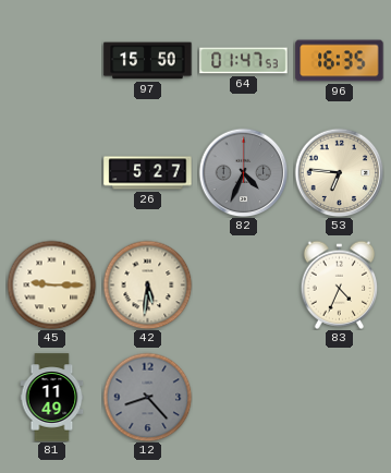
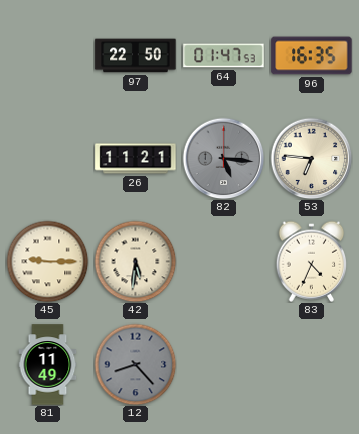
97: 15:50 -> 22:50 (136, 56)
26: 5:27 -> 11:21 (136, 159)
82: 4:34 -> 5:16 (223, 158)
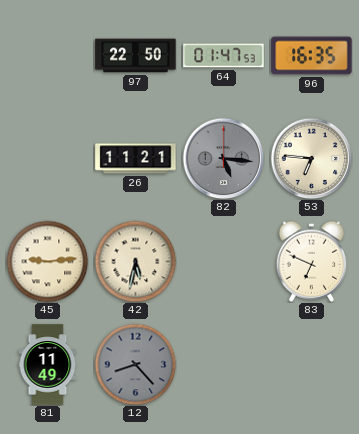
45: 9:15 -> 9:14 (47, 261)
42: 5:31 -> 5:32 (135, 261)
83: 4:34 -> 6:49 (312, 261)
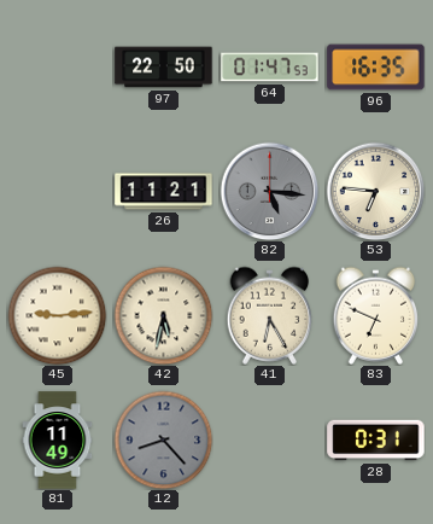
41: none -> 6:25 (270, 315)
28: none -> 0:31 (376, 441)
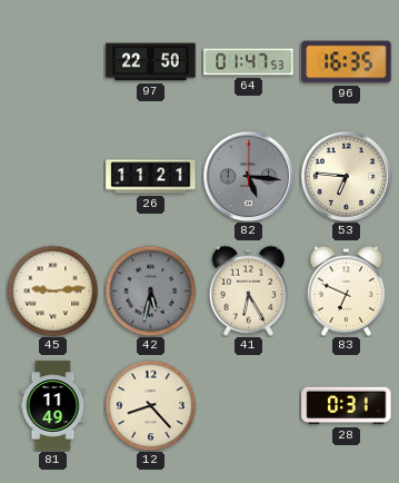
42 dial: cream -> grey (150, 290)
12 dial: grey -> cream (150, 405)
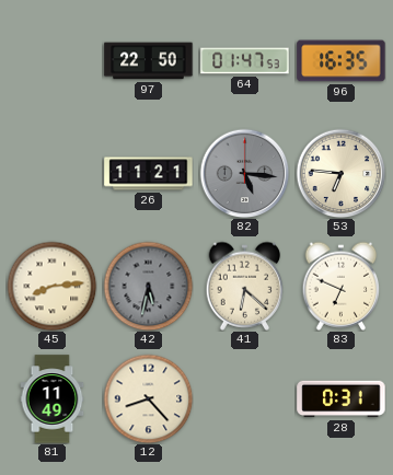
45: 9:14 -> 8:14 (51, 286)
41: 6:25 -> 6:22 (245, 286)
